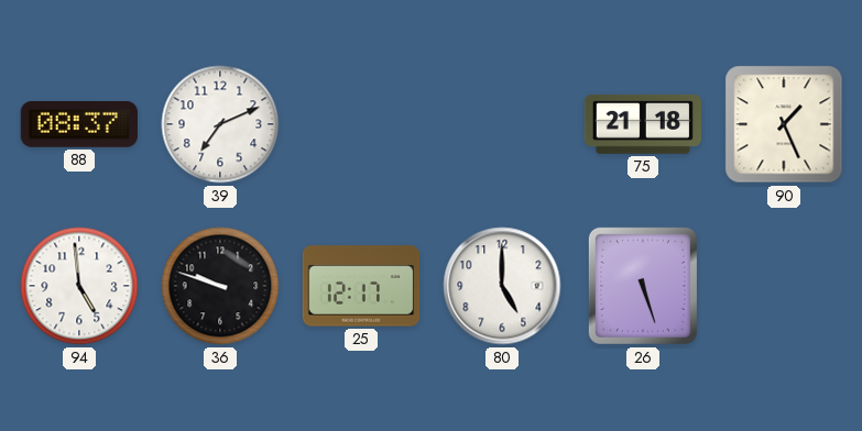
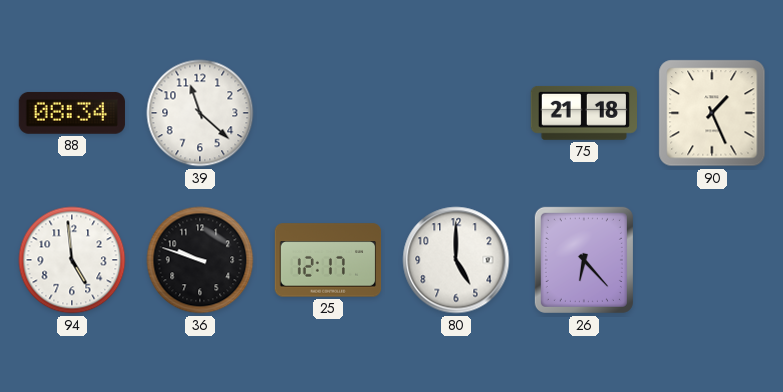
88: 08:37 -> 08:34 (72, 113)
39: 7:11 -> 11:22 (200, 113)
26: 5:27 -> 6:23 (584, 260)
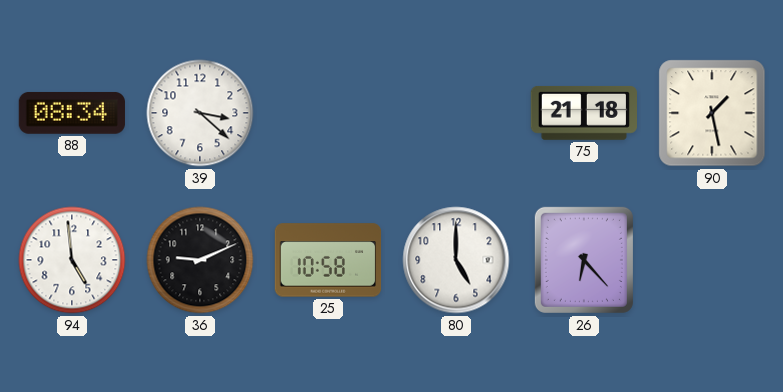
39: 11:22 -> 3:22 (200, 113)
90: 1:26 -> 1:28 (712, 113)
36: 9:48 -> 9:11 (200, 260)
25: 12:17 -> 10:58 (328, 260)
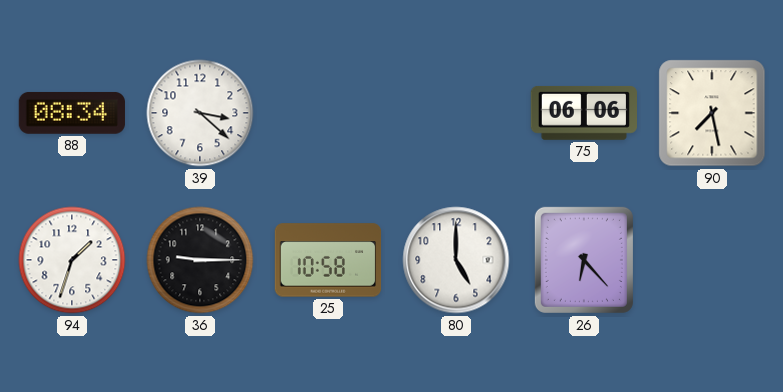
75: 21:18 -> 06:06 (583, 113)
90: 1:28 -> 7:28 (712, 113)
94: 4:59 -> 1:33 (72, 260)
36: 9:11 -> 9:15 (200, 260)
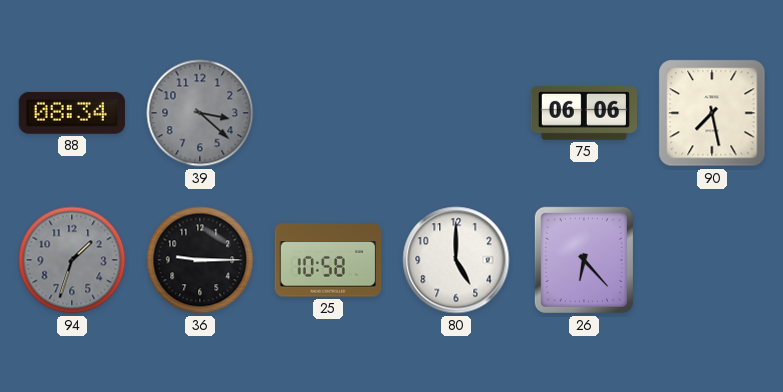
39 dial: white -> grey (200, 113)
94 dial: white -> grey (72, 260)
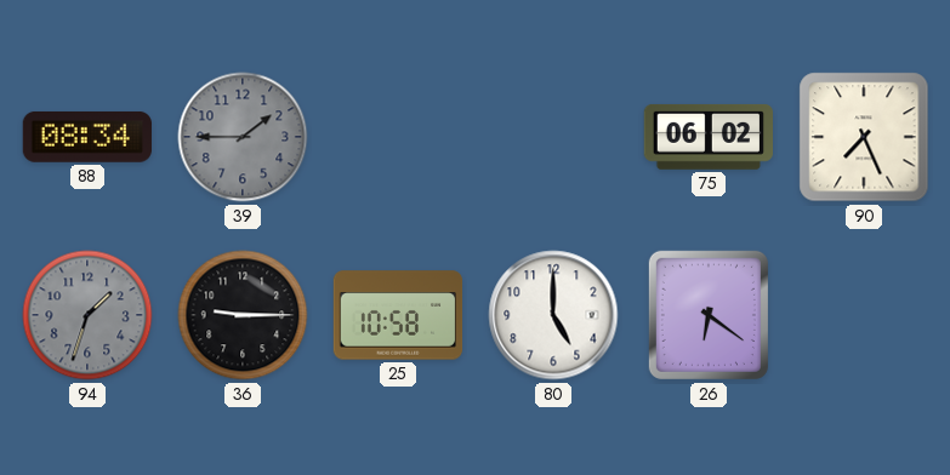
39: 3:22 -> 1:45 (243, 137)
75: 06:06 -> 06:02 (707, 137)
90: 7:28 -> 7:26 (864, 137)
26: 6:23 -> 6:21 (709, 315)
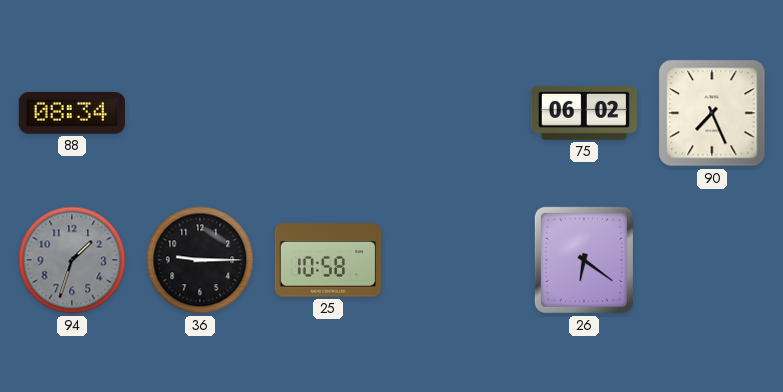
39: 1:45 -> none (243, 137)
80: 5:00 -> none (553, 315)
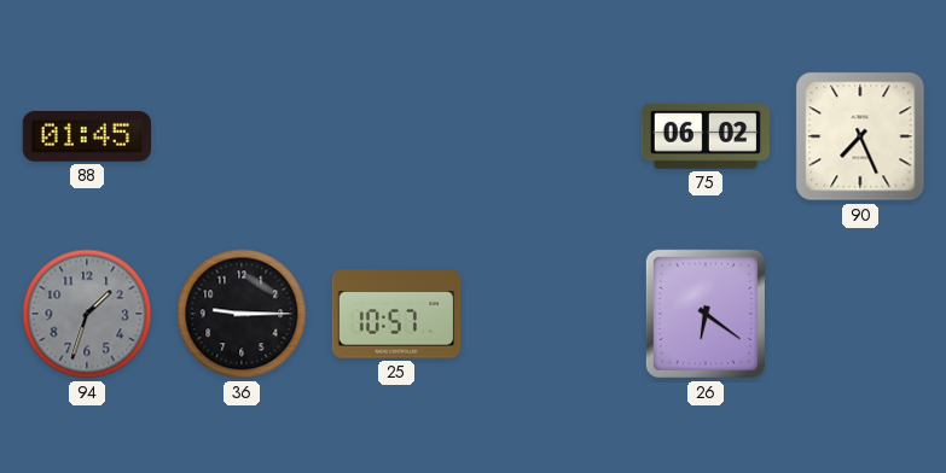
88: 08:34 -> 01:45 (87, 136)
25: 10:58 -> 10:57 (396, 314)
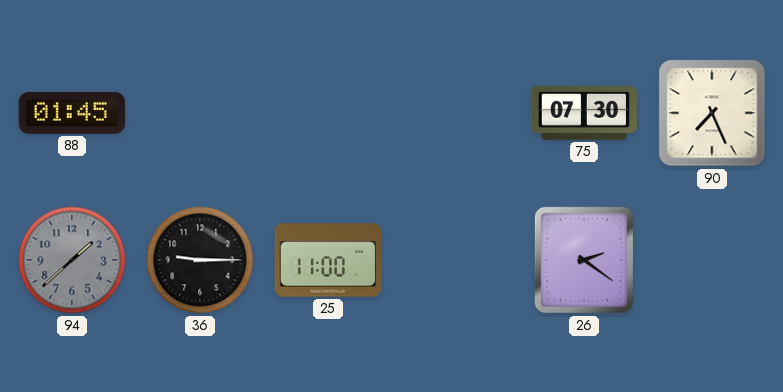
75: 06:02 -> 07:30 (583, 113)
94: 1:33 -> 1:38 (72, 260)
25: 10:57 -> 11:00 (328, 260)
26: 6:21 -> 2:21 (584, 260)
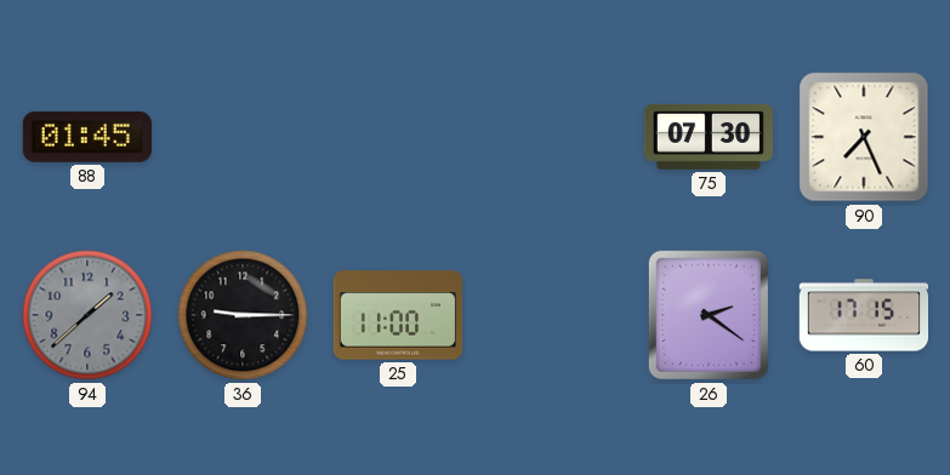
60: none -> 17:15 (864, 315)
